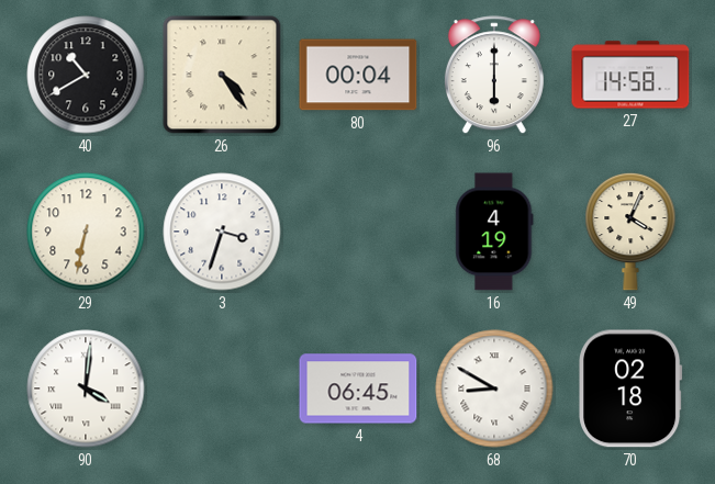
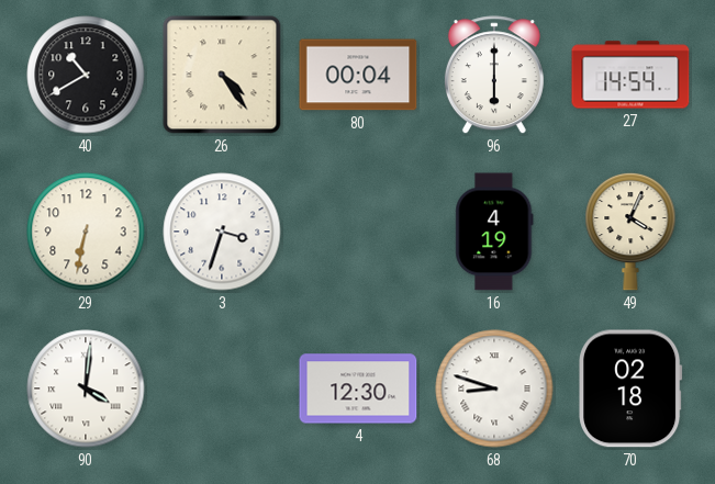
27: 14:58 -> 14:54 (630, 75)
4: 06:45 -> 12:30 (358, 389)
68: 8:50 -> 8:48 (494, 389)
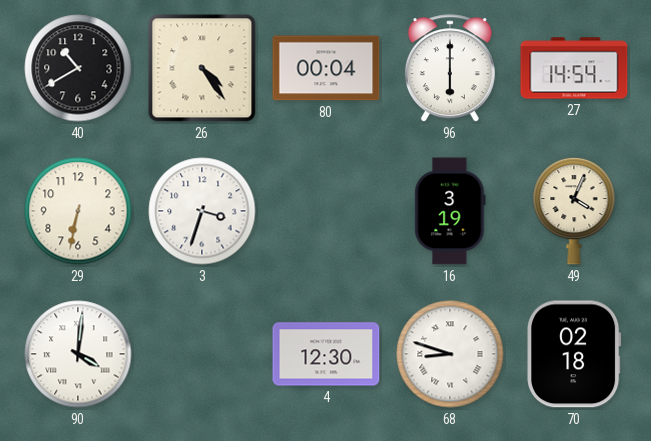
16: 4:19 -> 3:19 (450, 211)
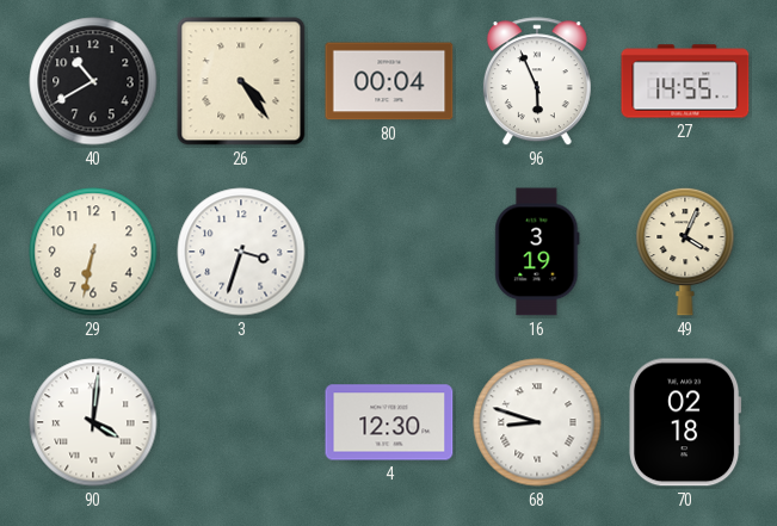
96: 6:00 -> 5:56 (537, 82)
27: 14:54 -> 14:55 (685, 81)
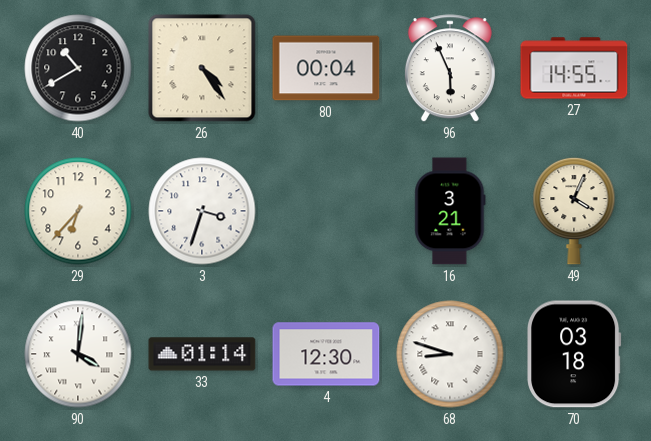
29: 6:32 -> 6:37 (78, 211)
16: 3:19 -> 3:21 (450, 211)
33: none -> 01:14 (202, 354)
70: 02:18 -> 03:18 (574, 354)
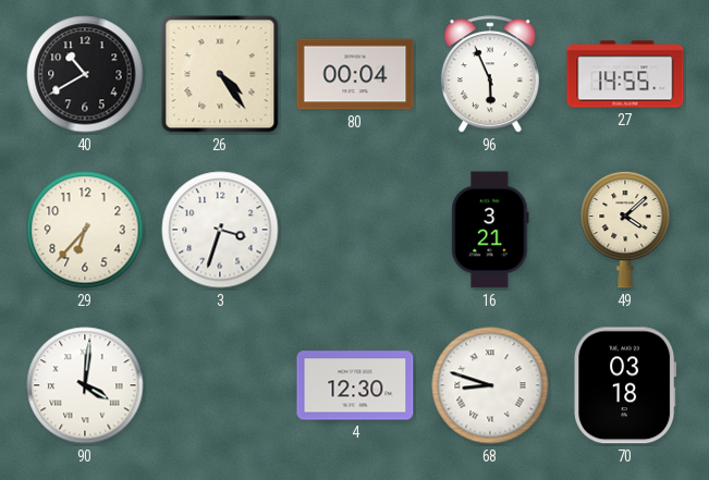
49: 4:04 -> 4:08 (625, 230)
33: 01:14 -> none (202, 354)
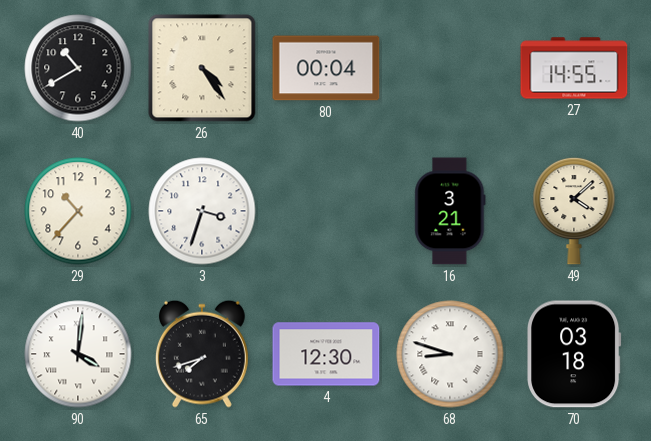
96: 5:56 -> none (490, 75)
29: 6:37 -> 10:37 (78, 211)
65: none -> 7:42 (202, 354)
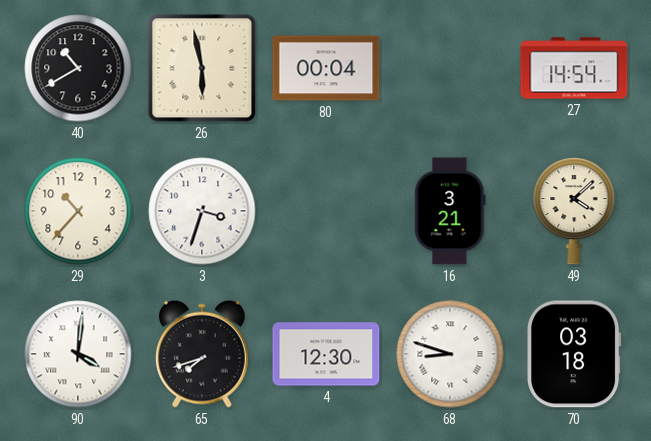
26: 4:24 -> 5:58 (202, 68)
27: 14:55 -> 14:54 (574, 68)
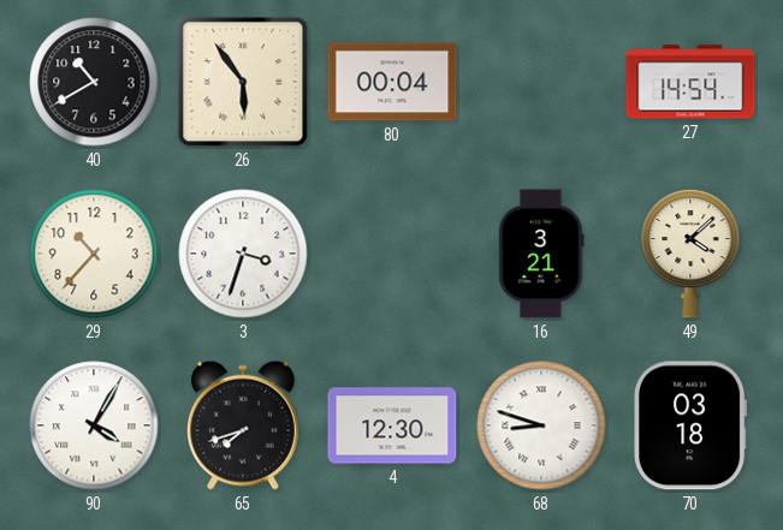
26: 5:58 -> 5:54 (243, 82)
90: 4:01 -> 4:05 (94, 425)
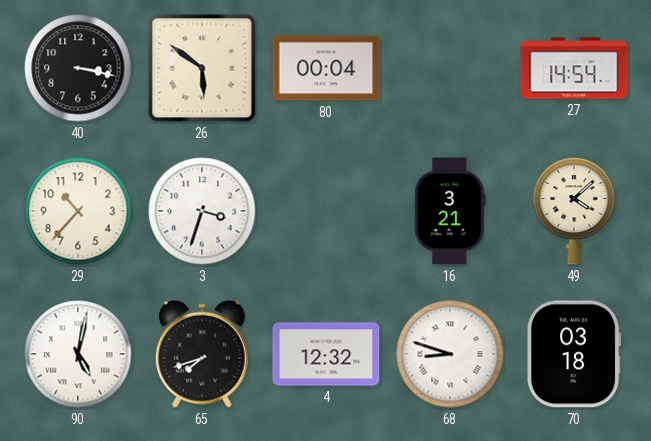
40: 10:40 -> 3:17 (78, 68)
26: 5:54 -> 5:51 (202, 68)
90: 4:05 -> 5:02 (78, 354)
4: 12:30 -> 12:32 (326, 354)
